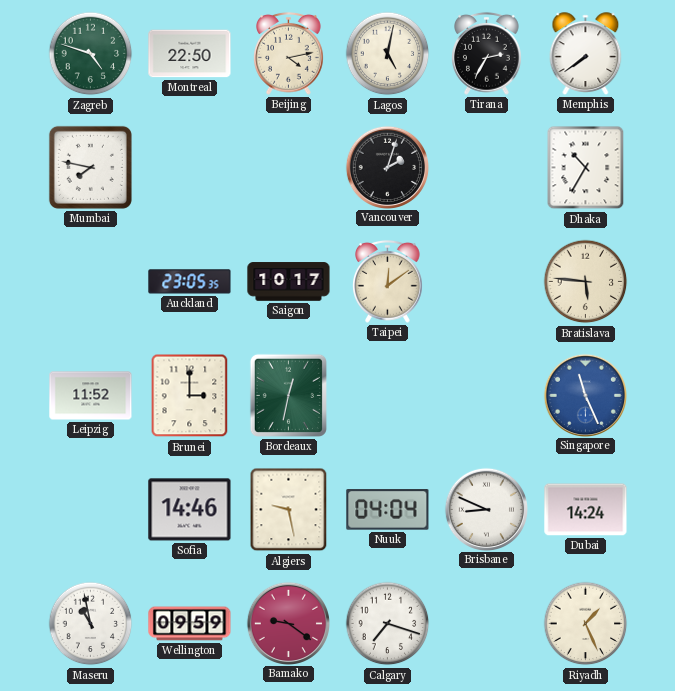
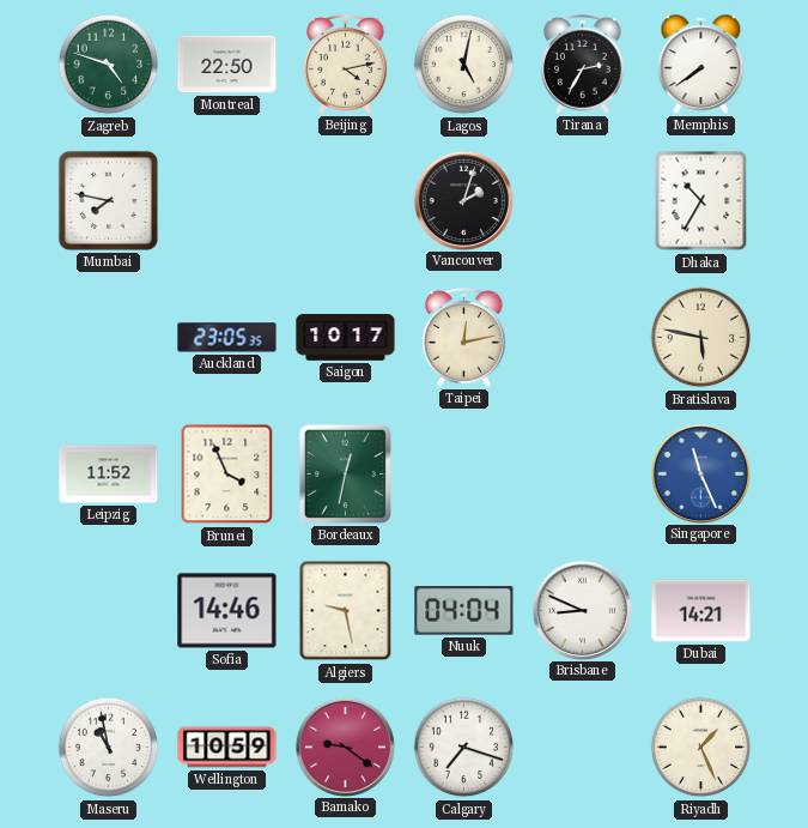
Taipei: 12:09 -> 12:13 (464, 337)
Bratislava: 5:46 -> 5:47 (701, 338)
Brunei: 3:00 -> 3:56 (227, 475)
Dubai: 14:24 -> 14:21 (701, 611)
Wellington: 09:59 -> 10:59 (227, 748)
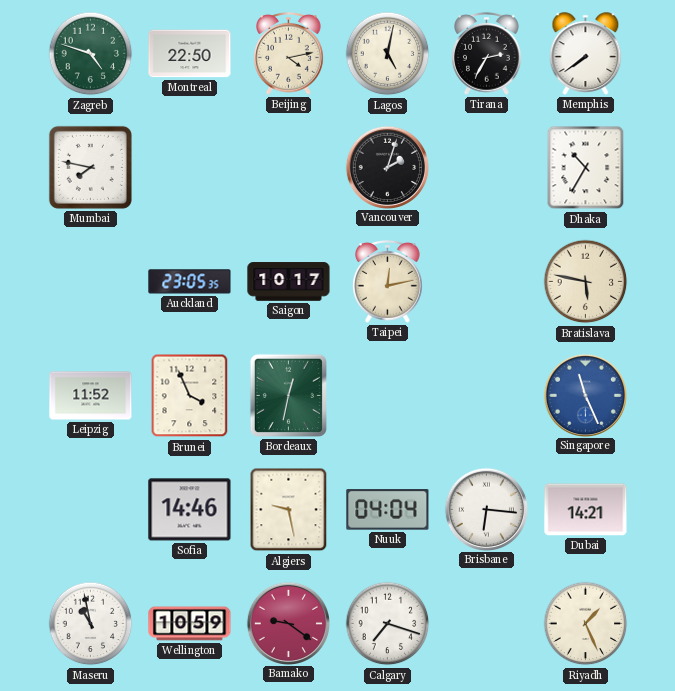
Brisbane: 8:49 -> 6:16 (486, 509)
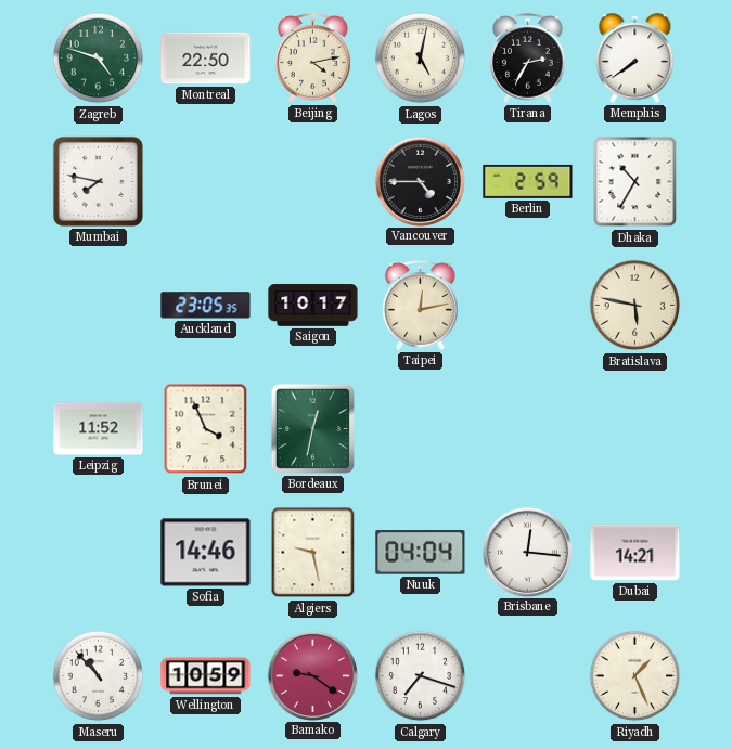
Vancouver: 2:03 -> 4:45 (420, 181)
Berlin: none -> 2:59 (528, 181)
Singapore: 11:26 -> none (585, 395)
Brisbane: 6:16 -> 12:16 (527, 552)
Maseru: 10:58 -> 10:53 (99, 676)
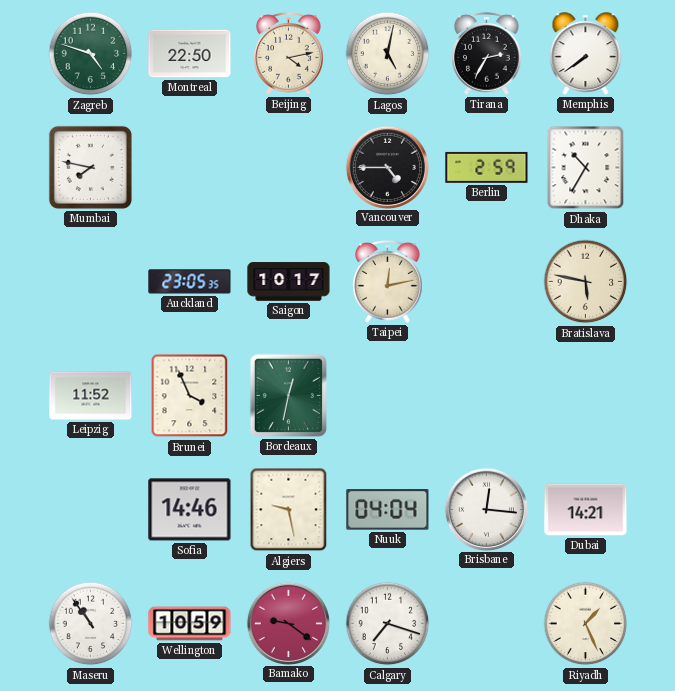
Maseru: 10:53 -> 10:54 (91, 624)
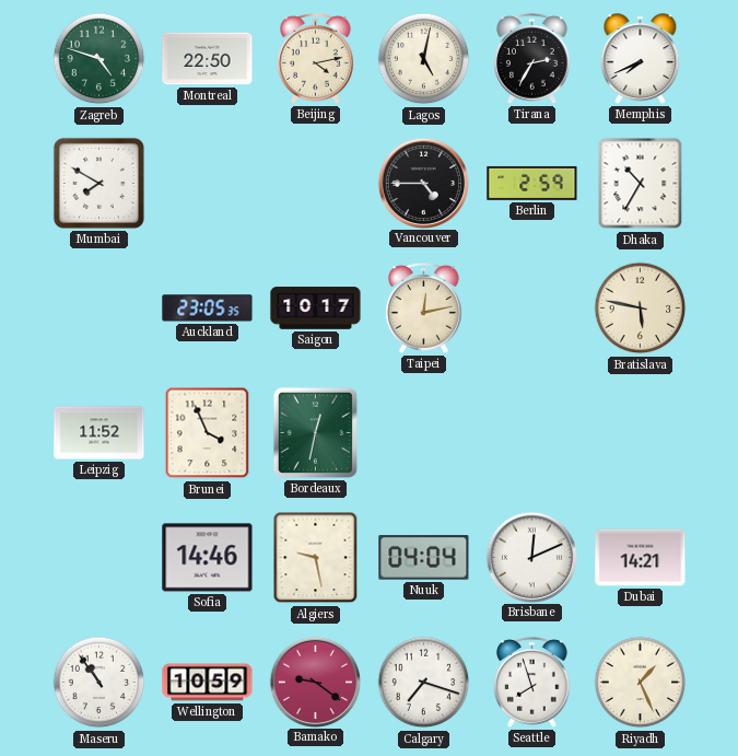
Memphis: 7:39 -> 7:41 (641, 59)
Mumbai: 7:47 -> 7:50 (98, 183)
Brisbane: 12:16 -> 12:11 (531, 557)
Seattle: none -> 7:57 (532, 682)
